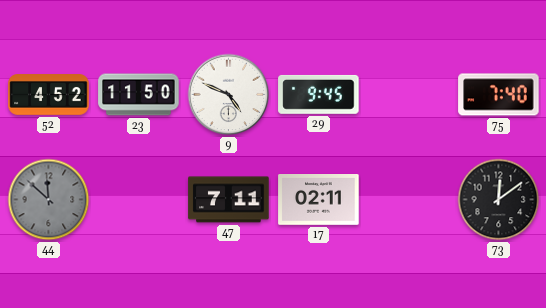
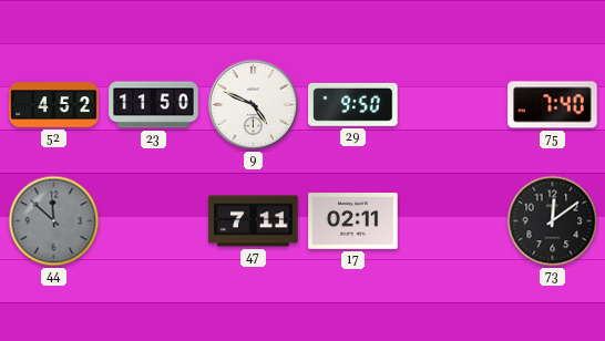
29: 9:45 -> 9:50 (353, 104)
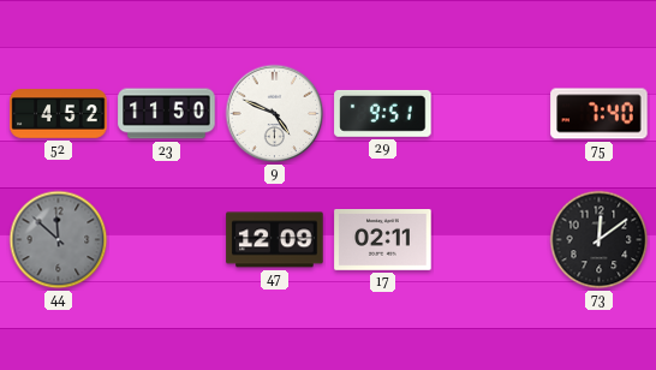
29: 9:50 -> 9:51 (383, 113)
47: 7:11 -> 12:09 (275, 240)
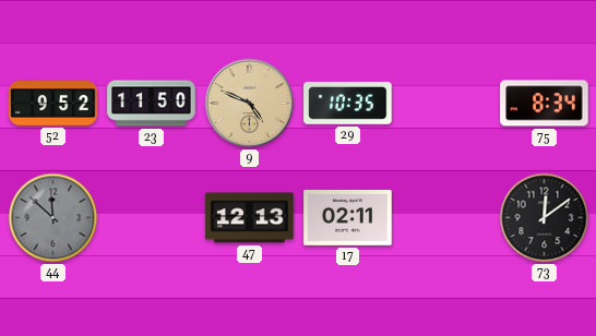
52: 4:52 -> 9:52 (53, 104)
9 dial: white -> champagne (250, 104)
29: 9:51 -> 10:35 (348, 103)
75: 7:40 -> 8:34 (545, 104)
47: 12:09 -> 12:13 (250, 218)
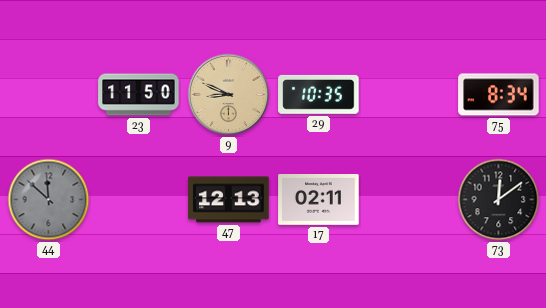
52: 9:52 -> none (53, 104)
9: 4:49 -> 8:49 (229, 95)
